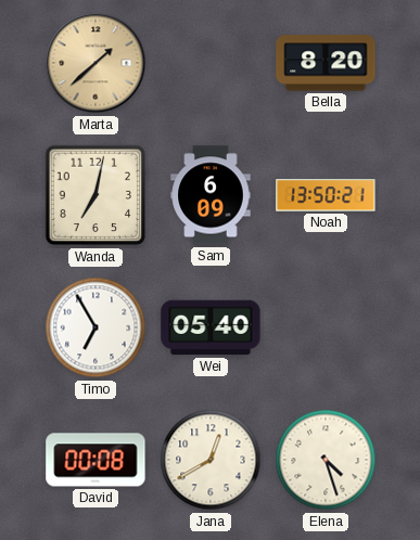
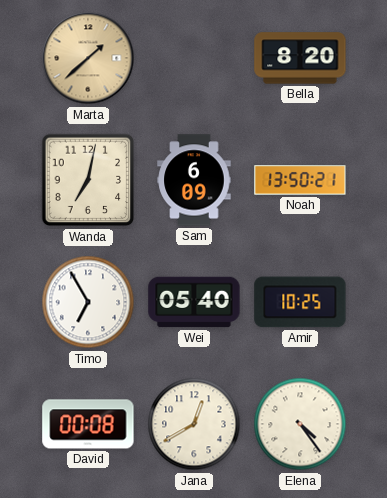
Amir: none -> 10:25 (300, 302)
Elena: 4:27 -> 4:24 (300, 424)
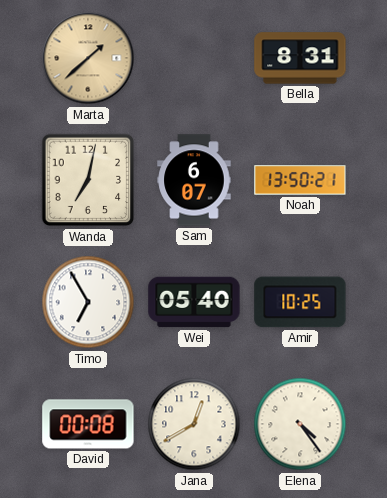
Bella: 8:20 -> 8:31 (300, 58)
Sam: 6:09 -> 6:07 (194, 180)
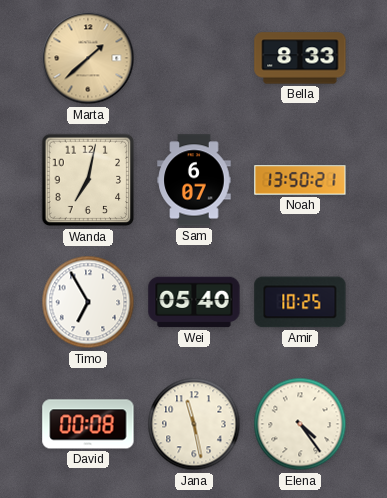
Bella: 8:31 -> 8:33 (300, 58)
Jana: 12:40 -> 11:28 (194, 424)
